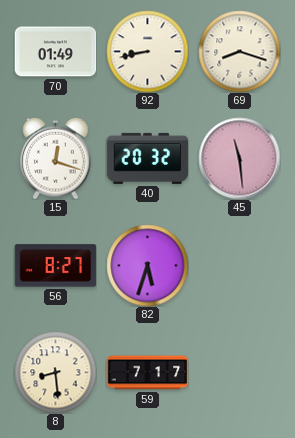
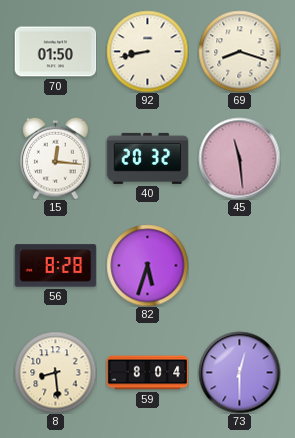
70: 01:49 -> 01:50 (55, 52)
15: 12:18 -> 12:16 (56, 158)
56: 8:27 -> 8:28 (55, 266)
59: 7:17 -> 8:04 (147, 373)
73: none -> 12:30 (239, 372)
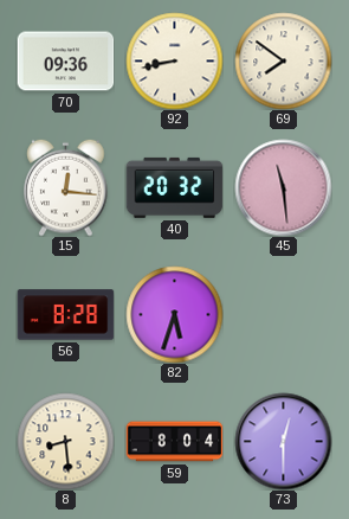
70: 01:50 -> 09:36 (65, 62)
69: 8:18 -> 7:51 (283, 60)
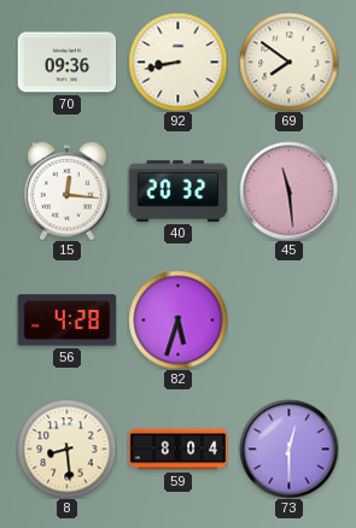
56: 8:28 -> 4:28 (66, 321)
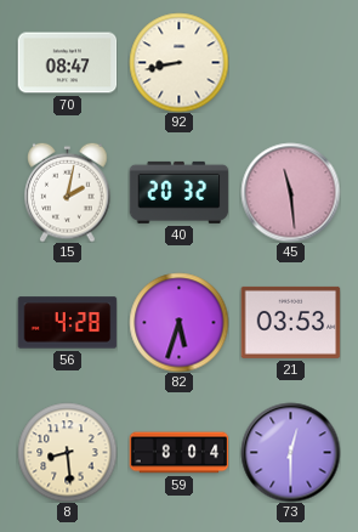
70: 09:36 -> 08:47 (67, 63)
69: 7:51 -> none (288, 61)
15: 12:16 -> 2:02 (68, 192)
21: none -> 03:53 (290, 322)
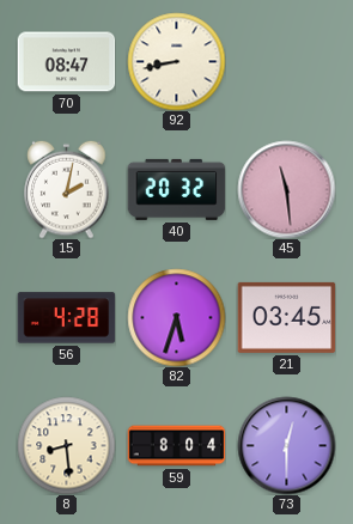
21: 03:53 -> 03:45 (286, 317)
